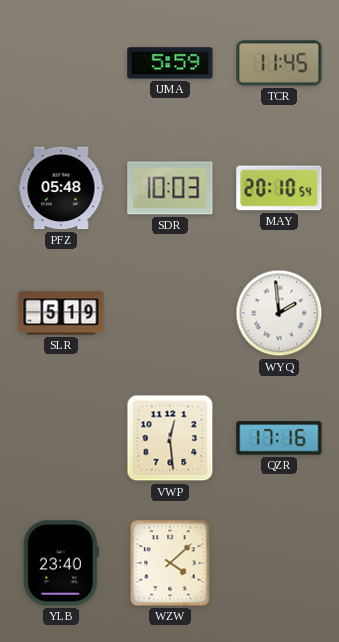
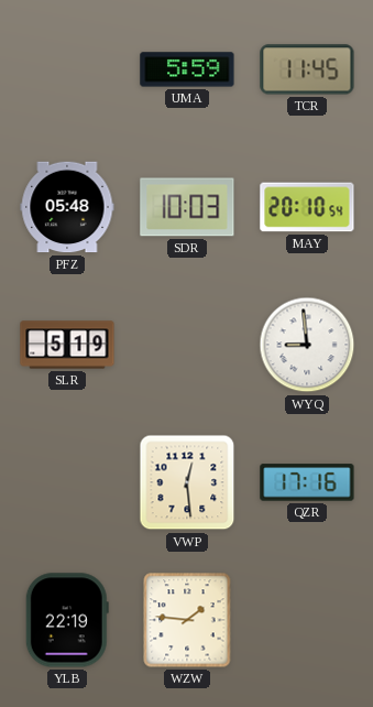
WYQ: 1:59 -> 8:59 (307, 345)
YLB: 23:40 -> 22:19 (67, 620)
WZW: 4:08 -> 1:46 (187, 620)
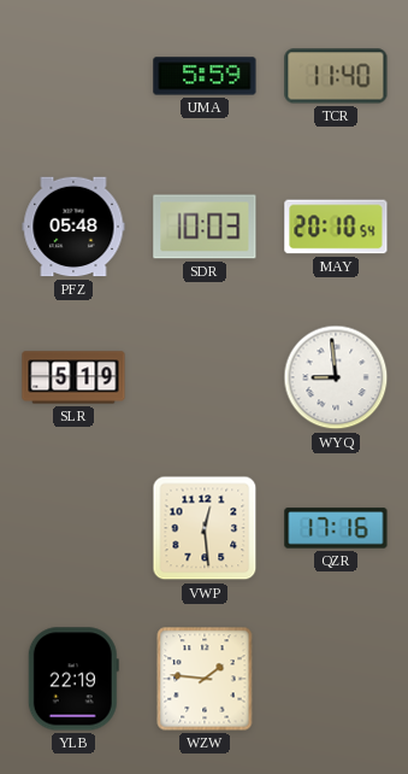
TCR: 11:45 -> 11:40 (336, 76)
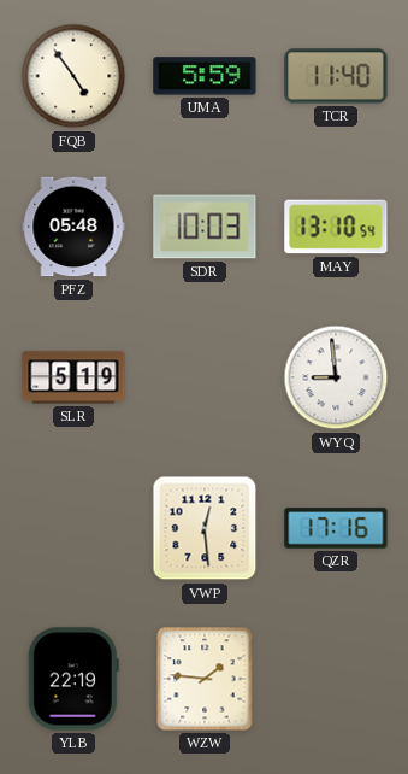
FQB: none -> 4:54 (73, 76)
MAY: 20:10 -> 13:10 (336, 227)
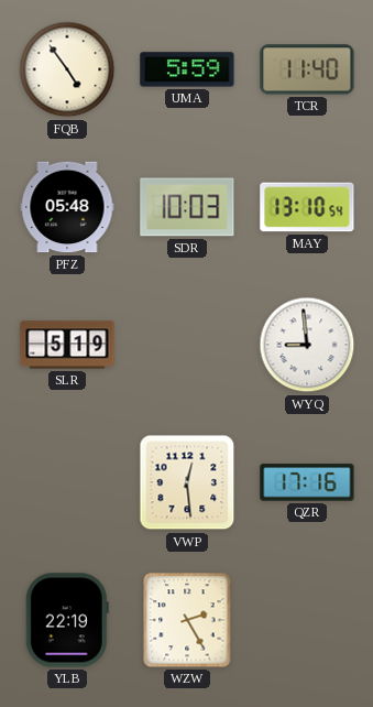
WZW: 1:46 -> 2:25 (187, 620)
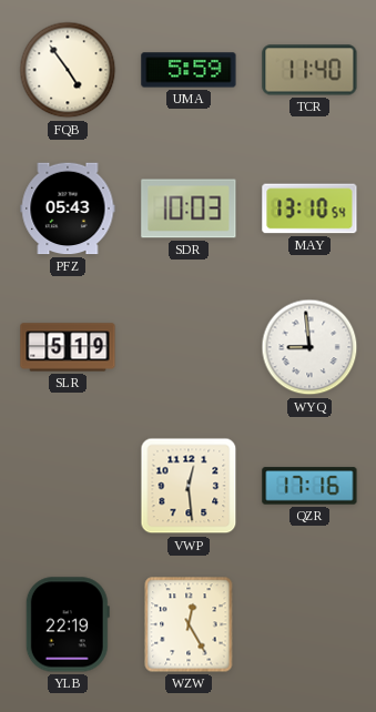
PFZ: 05:48 -> 05:43 (68, 208)
WZW: 2:25 -> 12:25 (189, 624)
